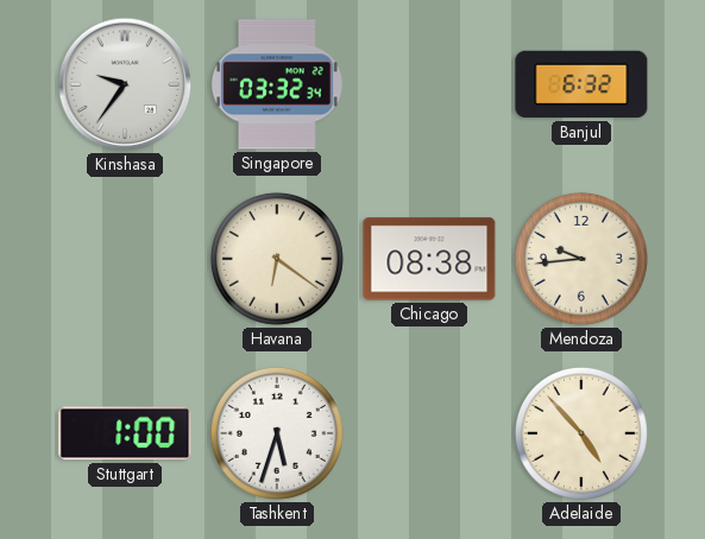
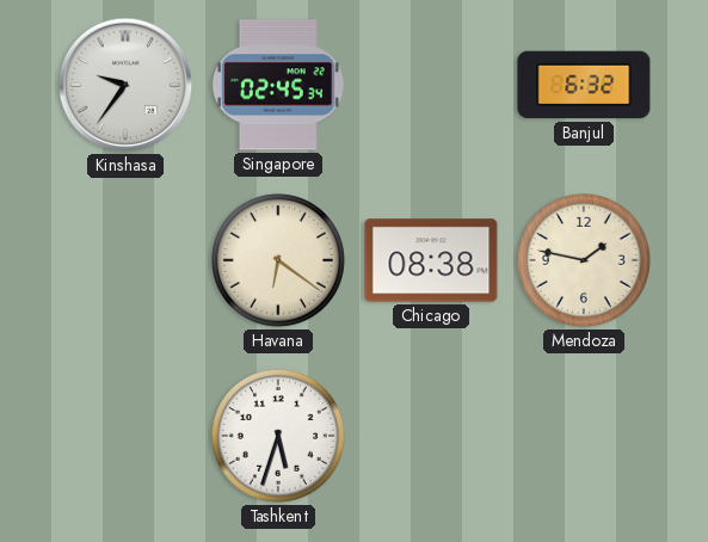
Singapore: 03:32 -> 02:45 (278, 85)
Mendoza: 9:44 -> 1:47 (584, 260)
Stuttgart: 1:00 -> none (125, 433)
Adelaide: 4:53 -> none (581, 433)
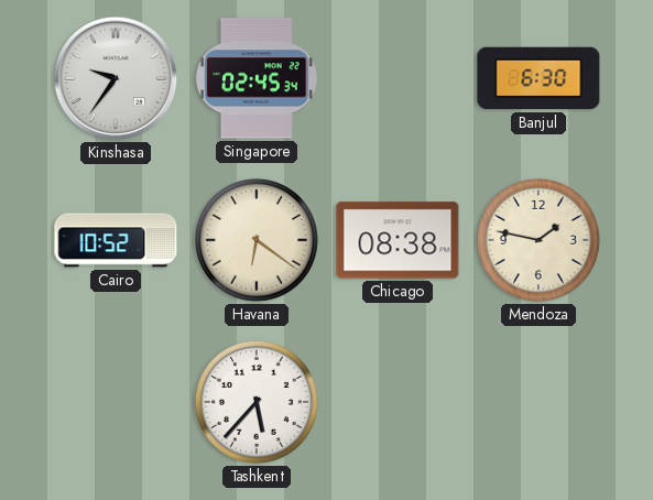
Banjul: 6:32 -> 6:30 (538, 78)
Cairo: none -> 10:52 (116, 240)
Tashkent: 5:33 -> 5:37 (257, 402)
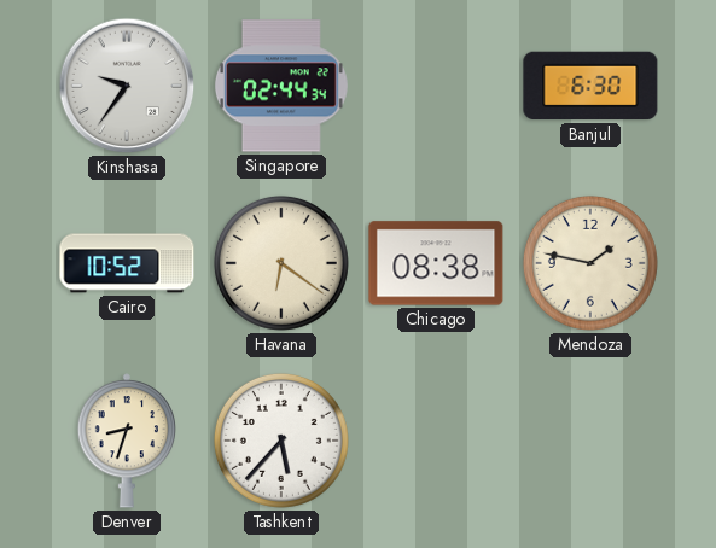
Singapore: 02:45 -> 02:44 (281, 86)
Denver: none -> 8:33 (126, 441)
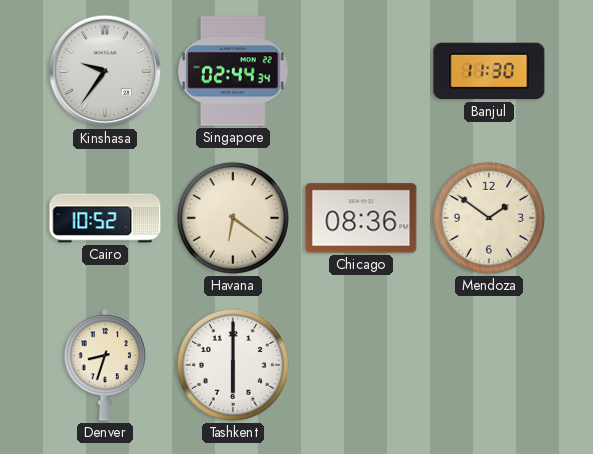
Banjul: 6:30 -> 11:30 (489, 71)
Chicago: 08:38 -> 08:36 (361, 218)
Mendoza: 1:47 -> 1:51 (489, 218)
Tashkent: 5:37 -> 6:00 (233, 365)
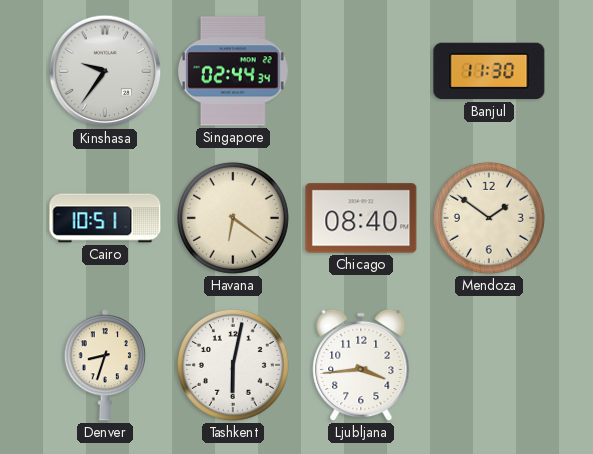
Cairo: 10:52 -> 10:51 (105, 218)
Chicago: 08:36 -> 08:40 (361, 218)
Tashkent: 6:00 -> 6:02 (233, 365)
Ljubljana: none -> 3:44 (361, 365)
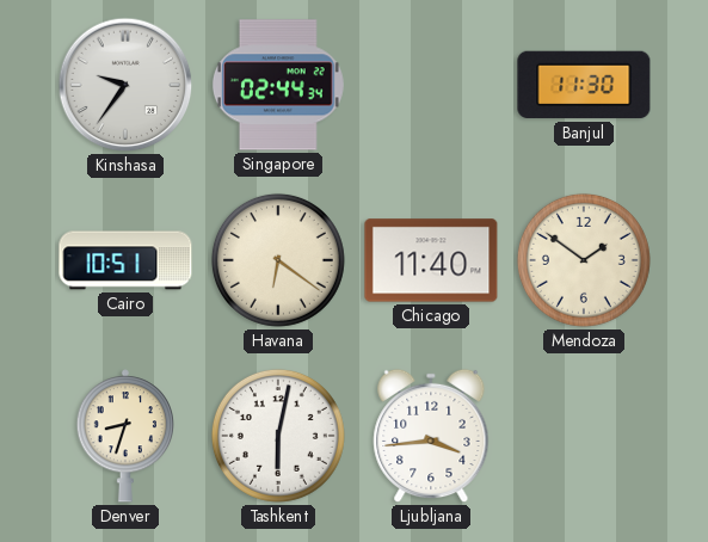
Chicago: 08:40 -> 11:40 (431, 260)
